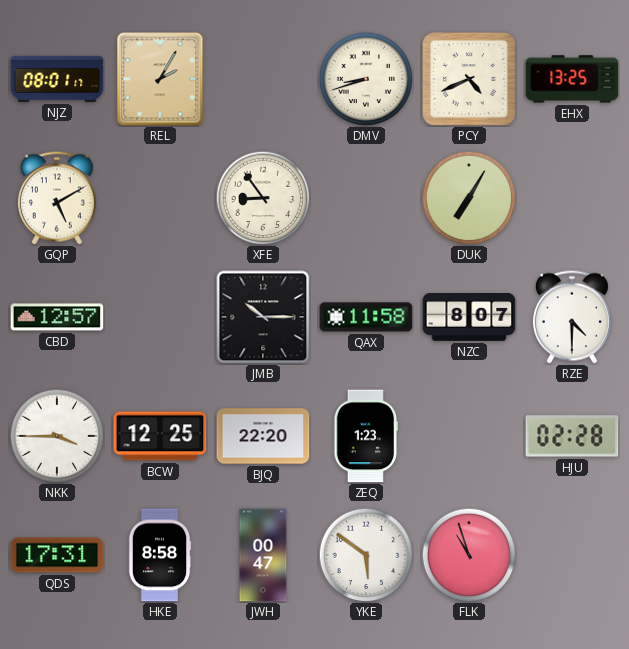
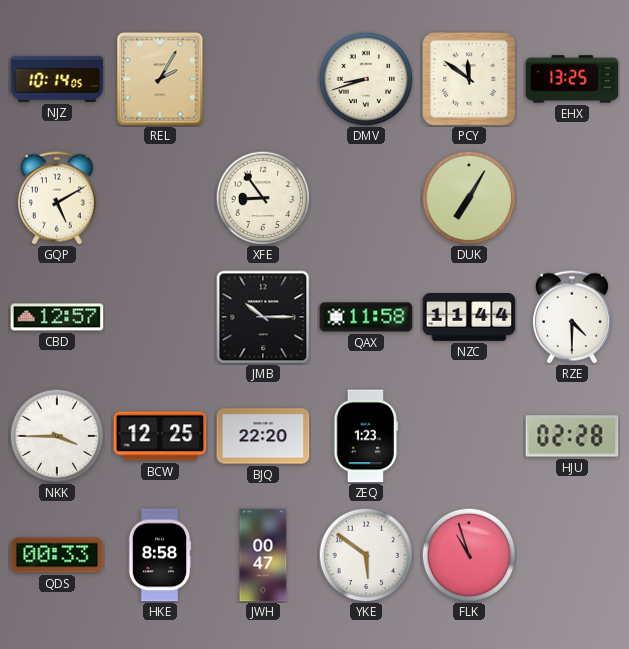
NJZ: 08:01 -> 10:14 (57, 79)
PCY: 4:41 -> 11:51 (469, 79)
NZC: 8:07 -> 11:44 (469, 318)
QDS: 17:31 -> 00:33 (57, 555)
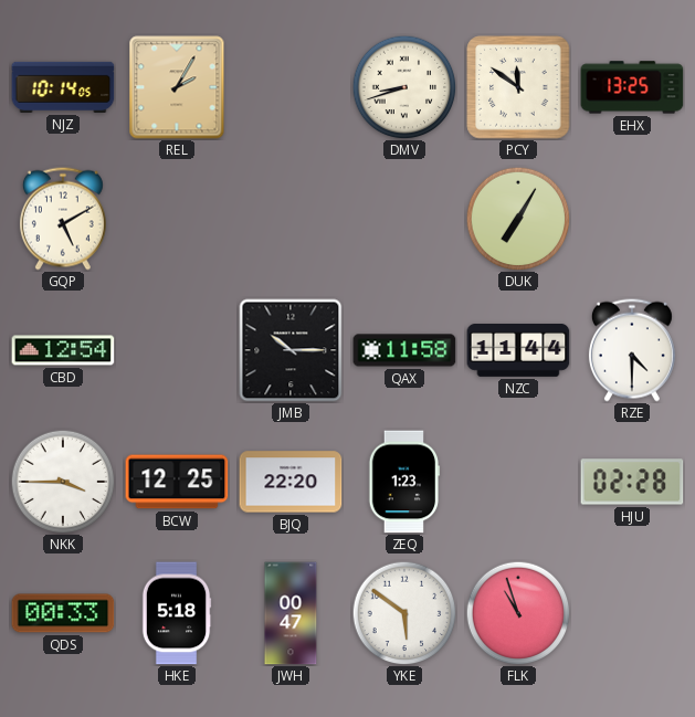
XFE: 8:54 -> none (263, 198)
CBD: 12:57 -> 12:54 (63, 350)
HKE: 8:58 -> 5:18 (177, 613)
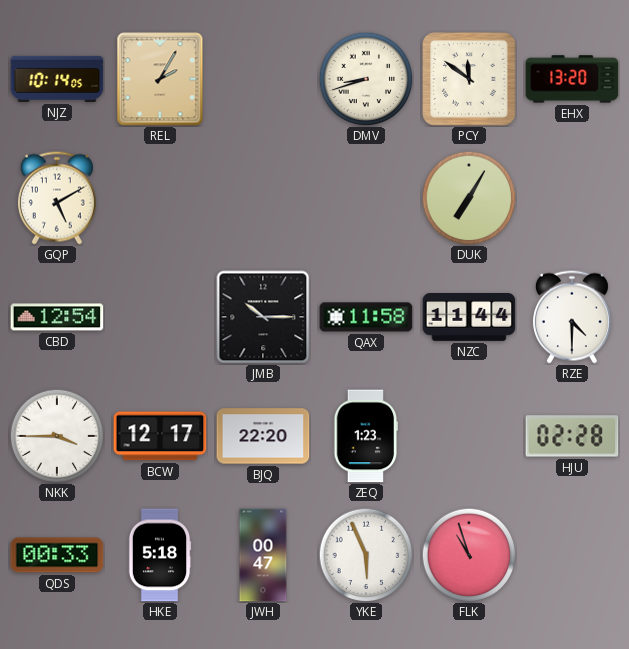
EHX: 13:25 -> 13:20 (572, 79)
BCW: 12:25 -> 12:17 (160, 436)
YKE: 5:51 -> 5:56 (366, 555)
